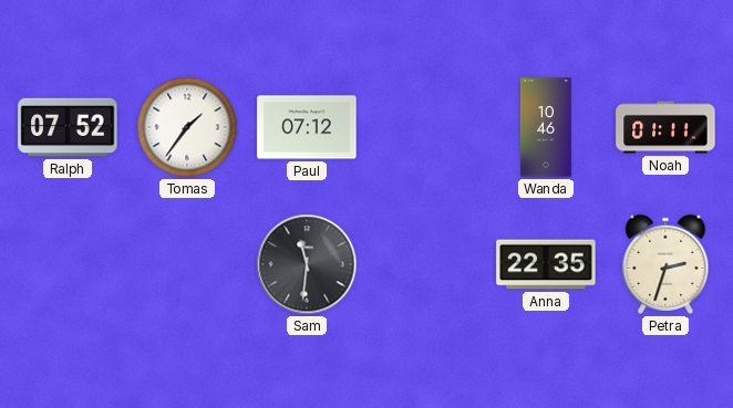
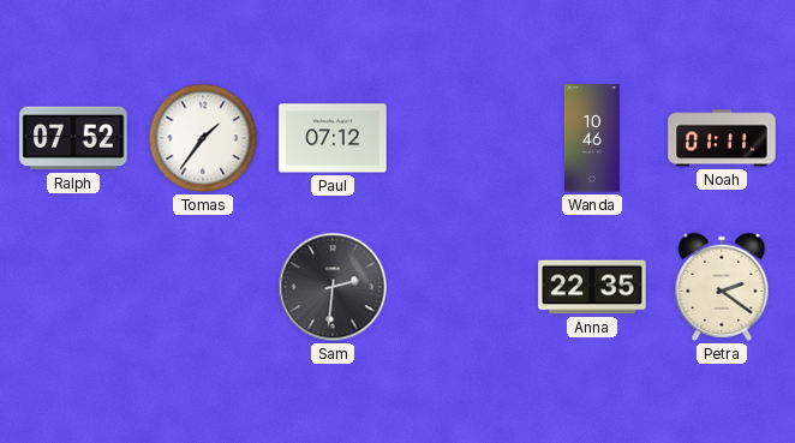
Sam: 11:31 -> 2:31 (333, 287)
Petra: 2:33 -> 2:21 (722, 287)
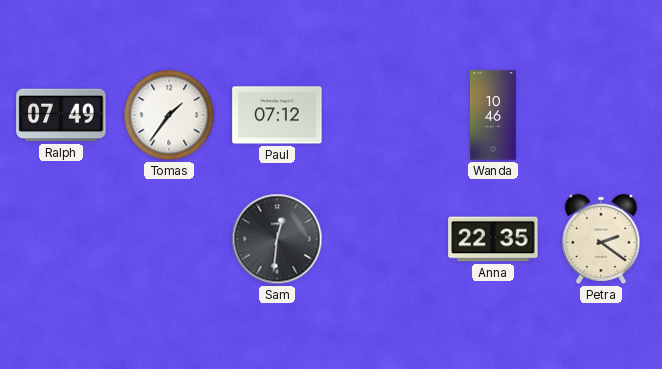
Ralph: 07:52 -> 07:49 (61, 115)
Noah: 01:11 -> none (722, 138)
Sam: 2:31 -> 12:31 (277, 239)
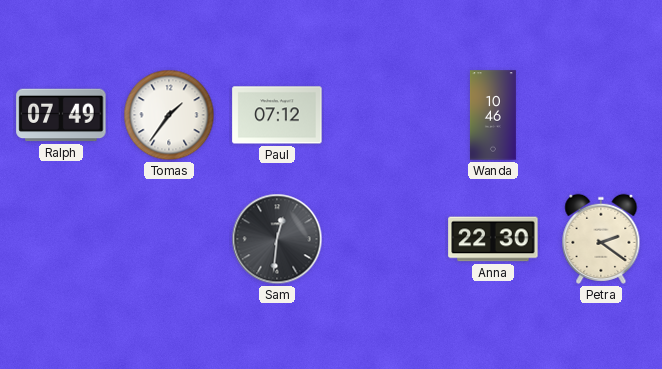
Anna: 22:35 -> 22:30 (493, 239)
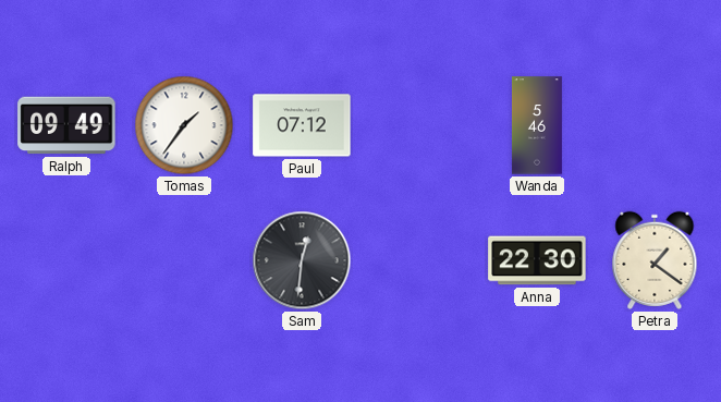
Ralph: 07:49 -> 09:49 (66, 125)
Wanda: 10:46 -> 5:46 (537, 125)
Petra: 2:21 -> 1:21 (655, 260)
